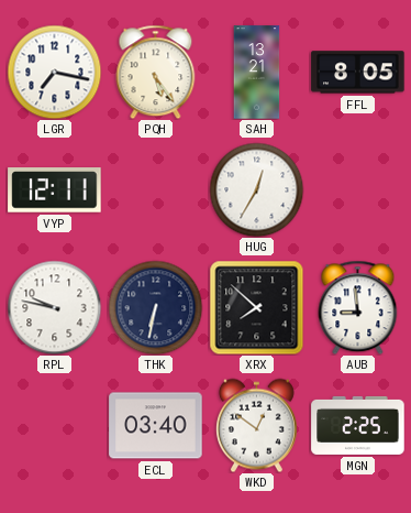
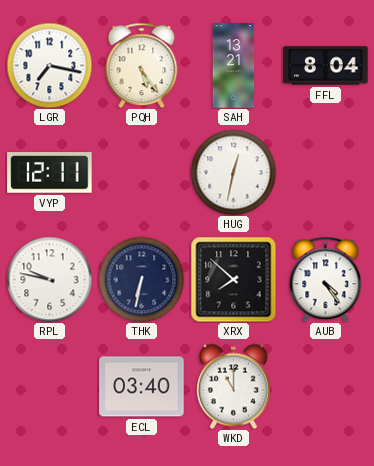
FFL: 8:05 -> 8:04 (326, 66)
HUG: 12:35 -> 12:32 (233, 172)
AUB: 8:59 -> 4:24 (326, 279)
WKD: 12:51 -> 11:00 (233, 386)
MGN: 2:25 -> none (358, 425)
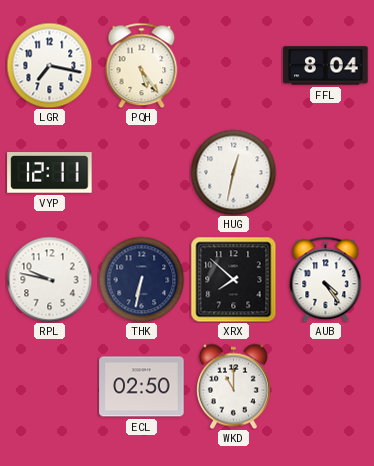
SAH: 13:21 -> none (234, 66)
ECL: 03:40 -> 02:50 (142, 387)
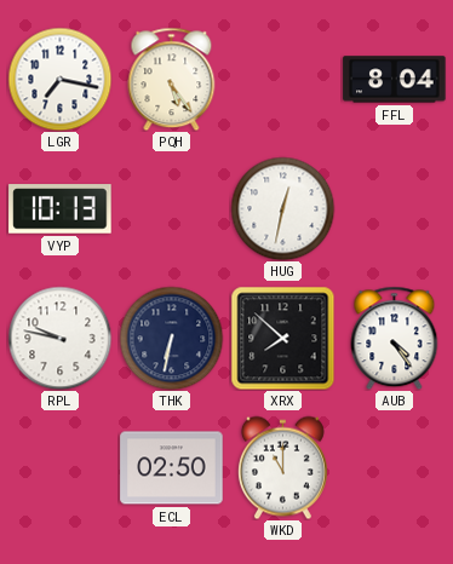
VYP: 12:11 -> 10:13 (61, 209)
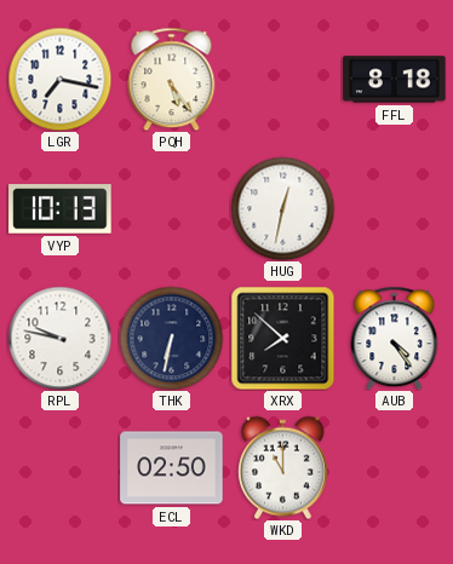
FFL: 8:04 -> 8:18 (395, 80)
